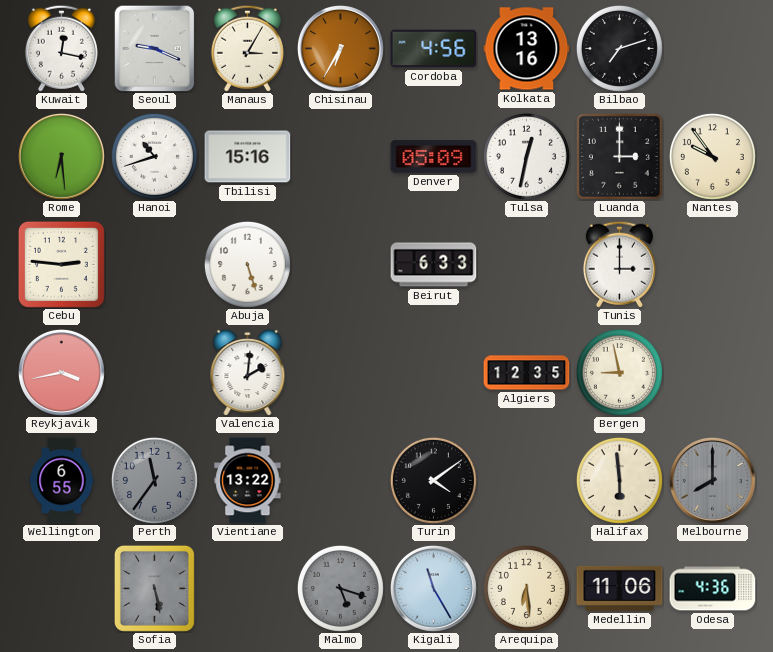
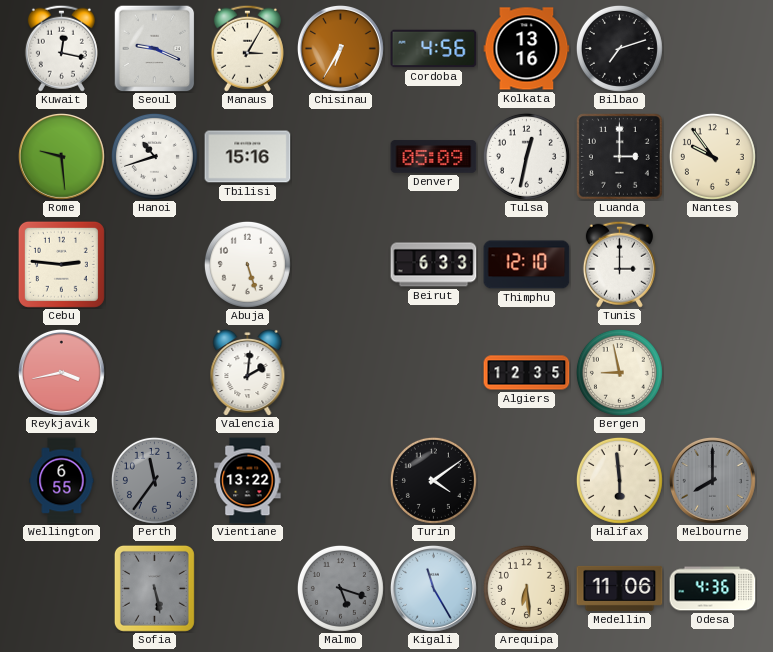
Rome: 6:29 -> 9:29 (61, 156)
Thimphu: none -> 12:10 (527, 265)
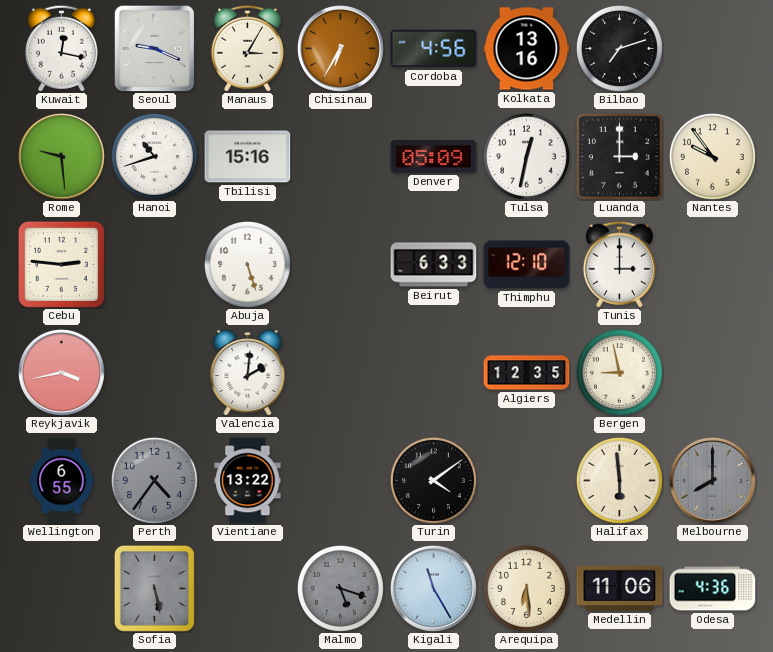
Perth: 11:36 -> 4:36 (154, 480)
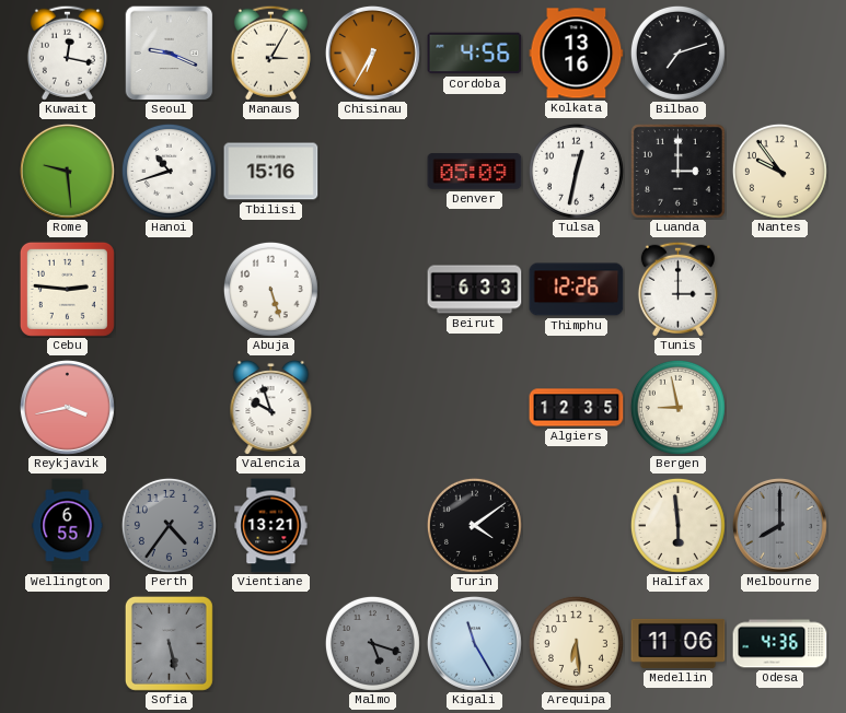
Thimphu: 12:10 -> 12:26 (577, 290)
Valencia: 2:01 -> 9:57 (271, 407)
Vientiane: 13:22 -> 13:21 (271, 526)
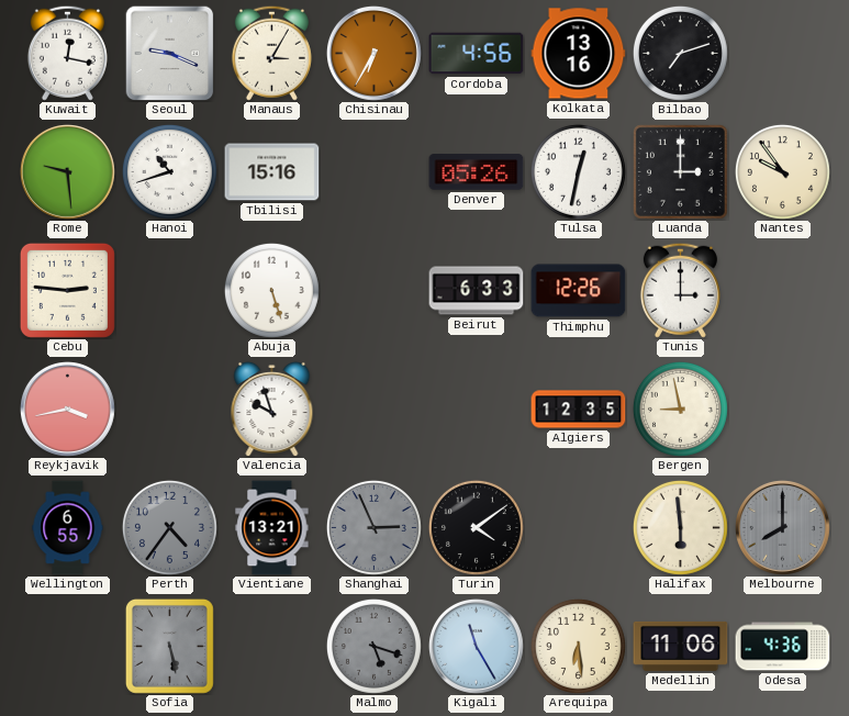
Denver: 05:09 -> 05:26 (477, 172)
Shanghai: none -> 2:56 (373, 527)
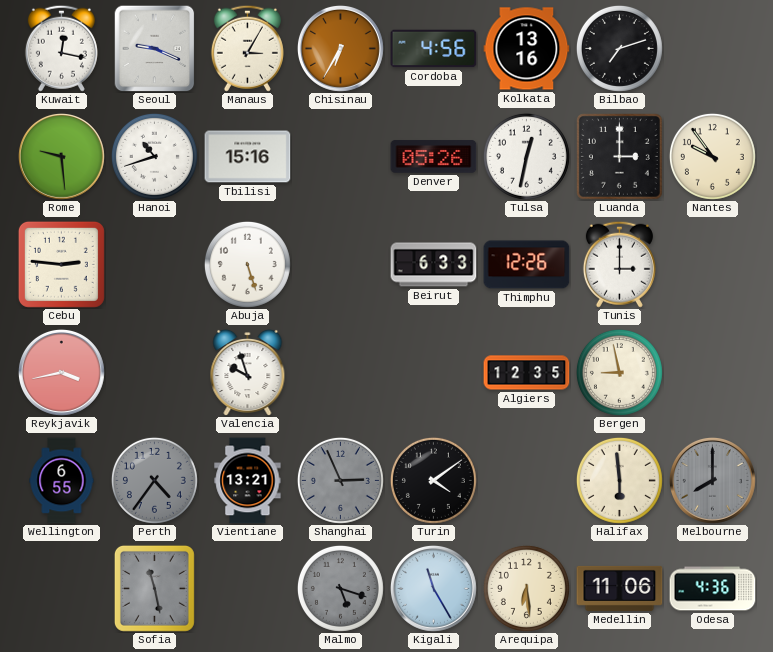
Sofia: 5:28 -> 11:28 (154, 588)
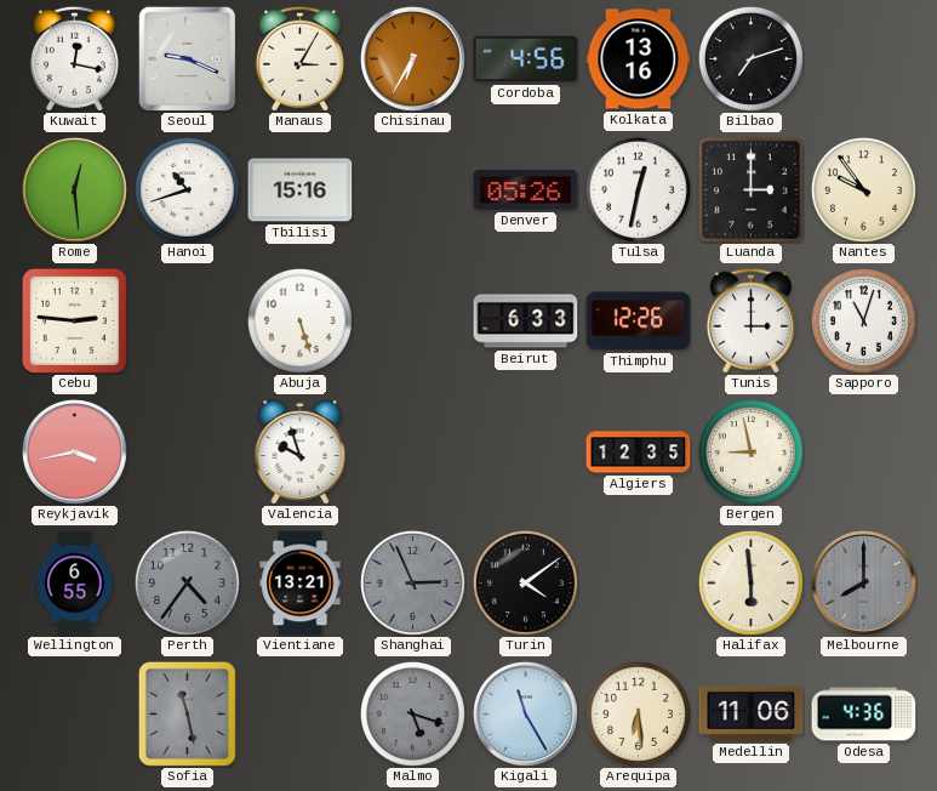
Rome: 9:29 -> 12:29 (74, 189)
Sapporo: none -> 11:03 (863, 320)
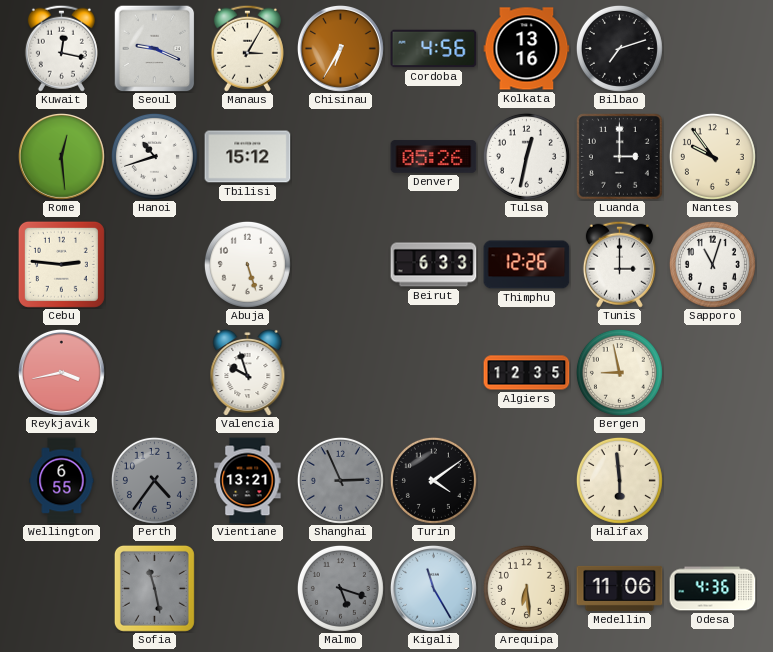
Tbilisi: 15:16 -> 15:12 (248, 157)
Melbourne: 8:00 -> none (863, 582)
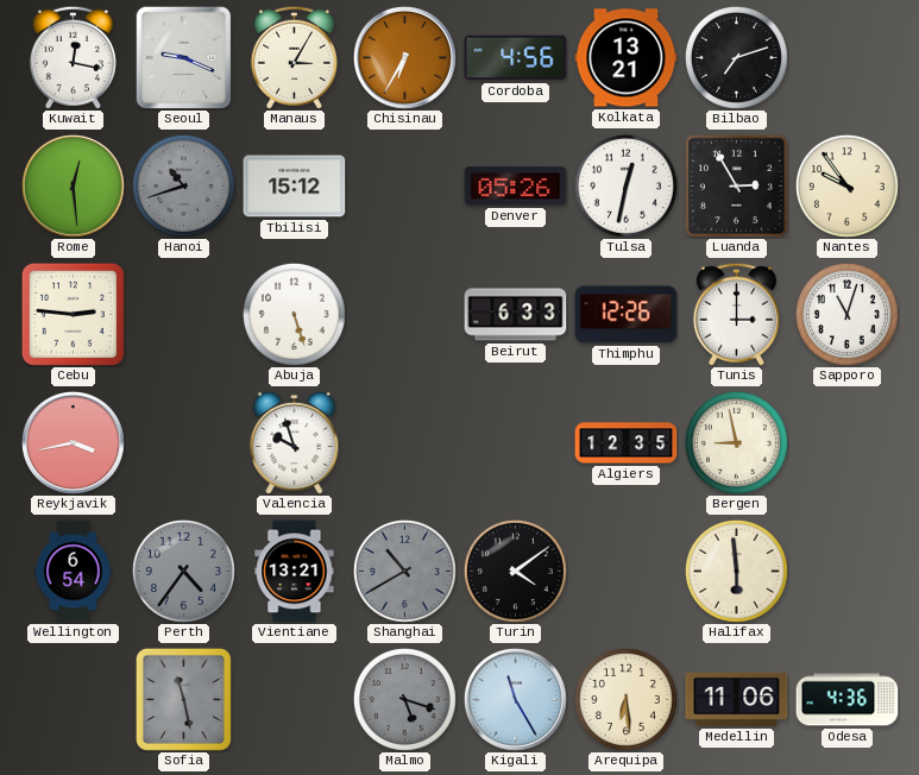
Kolkata: 13:16 -> 13:21 (627, 58)
Hanoi dial: white -> grey (183, 185)
Luanda: 3:00 -> 2:55 (736, 185)
Wellington: 6:55 -> 6:54 (74, 572)
Shanghai: 2:56 -> 10:40 (404, 571)
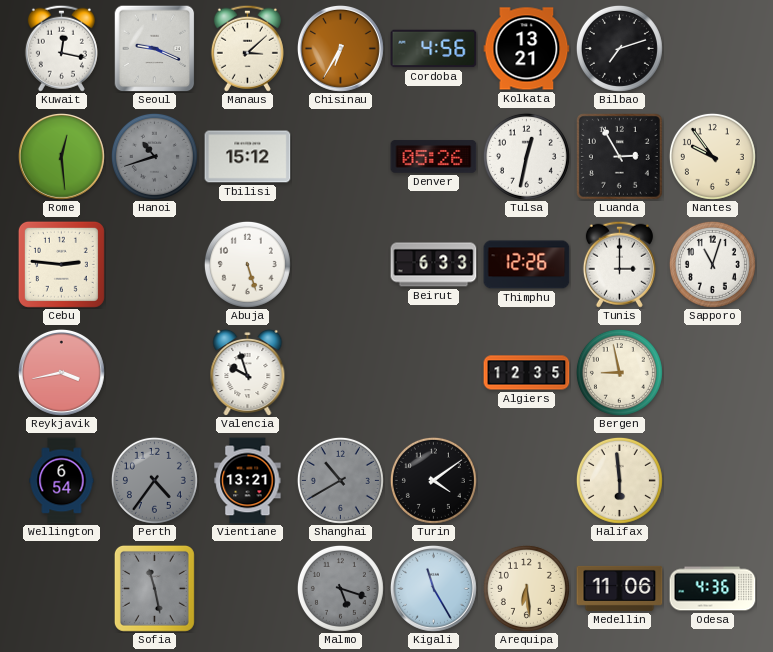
Manaus: 3:05 -> 3:08 (247, 48)
